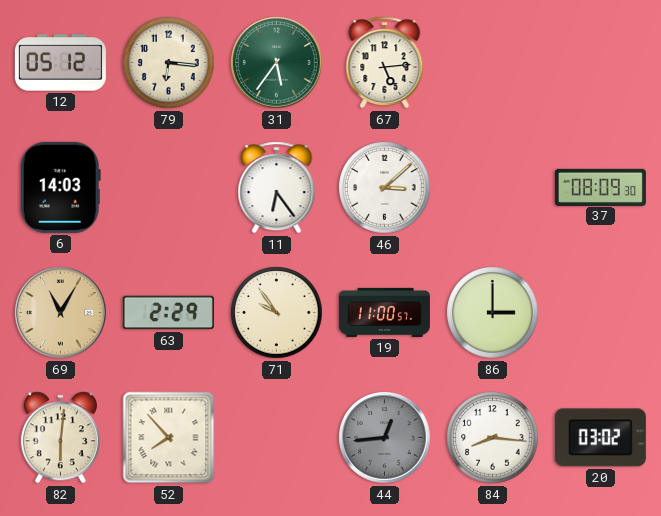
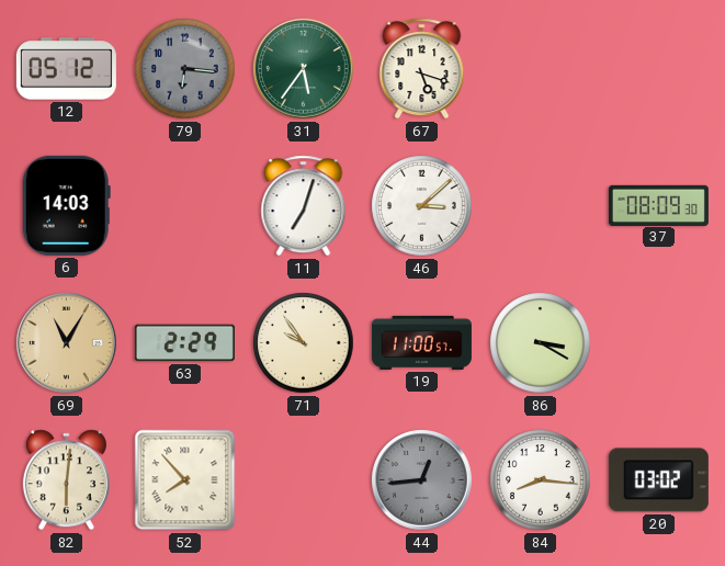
79 dial: cream -> grey (185, 69)
67: 5:14 -> 5:18 (422, 69)
11: 6:24 -> 7:03 (304, 206)
86: 3:00 -> 3:20 (541, 343)
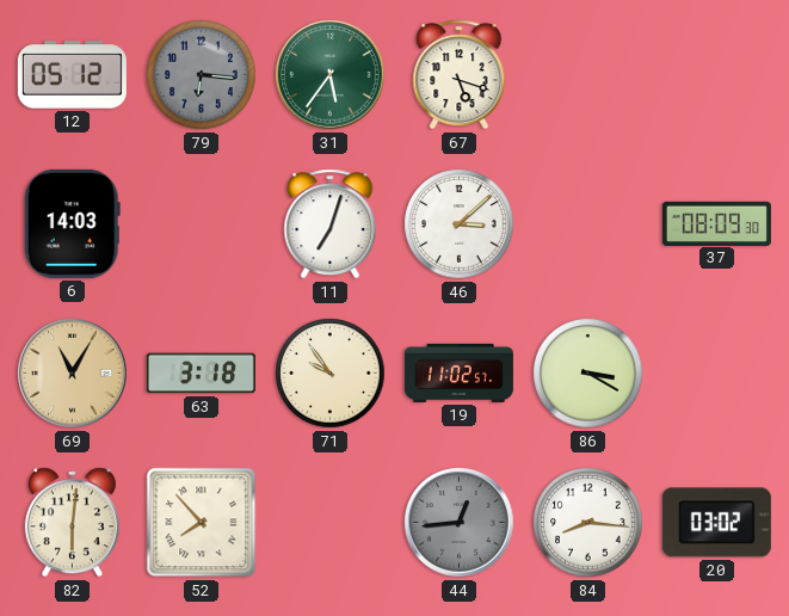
63: 2:29 -> 3:18 (201, 374)
19: 11:00 -> 11:02 (458, 372)
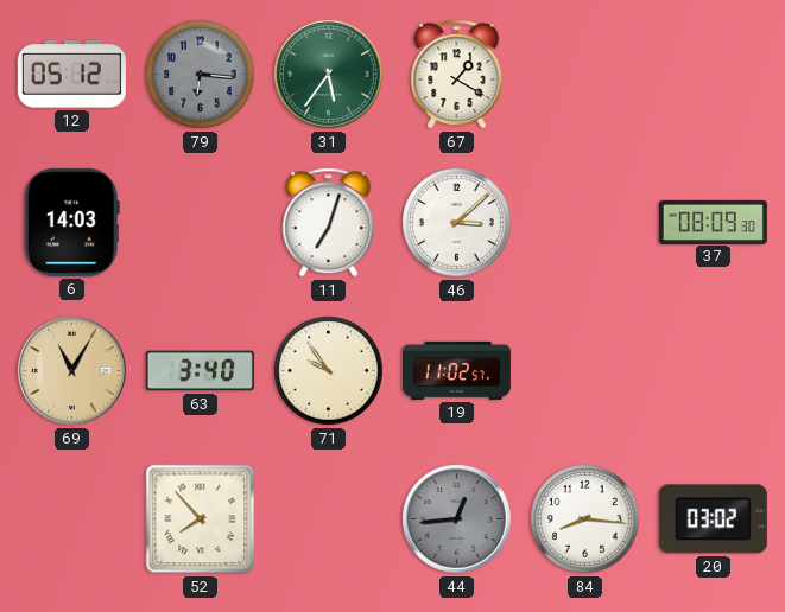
67: 5:18 -> 1:20 (457, 75)
63: 3:18 -> 3:40 (200, 371)
86: 3:20 -> none (588, 374)
82: 6:01 -> none (72, 523)
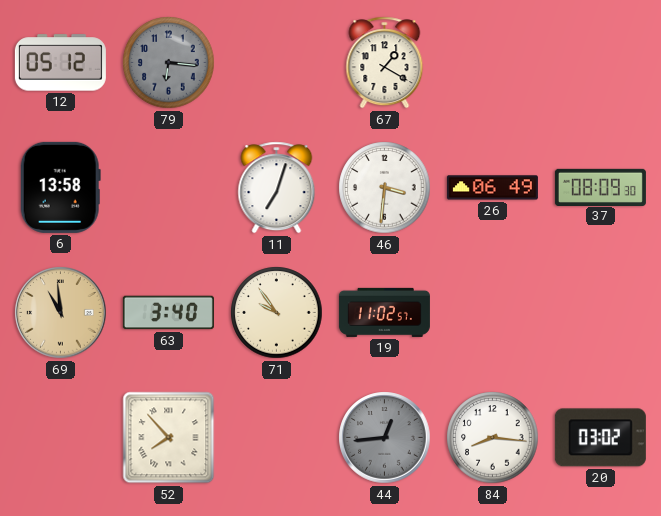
31: 5:36 -> none (329, 75)
6: 14:03 -> 13:58 (60, 187)
46: 3:08 -> 3:31 (385, 188)
26: none -> 06:49 (492, 188)
69: 11:05 -> 10:59 (61, 313)
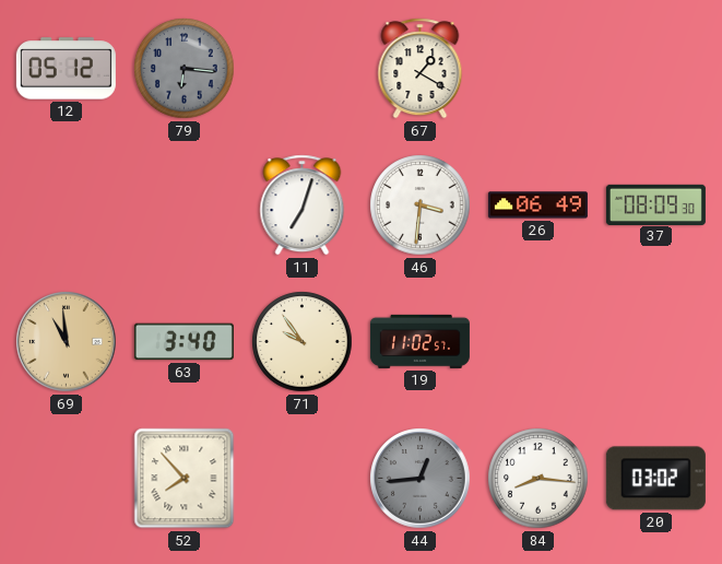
6: 13:58 -> none (60, 187)
